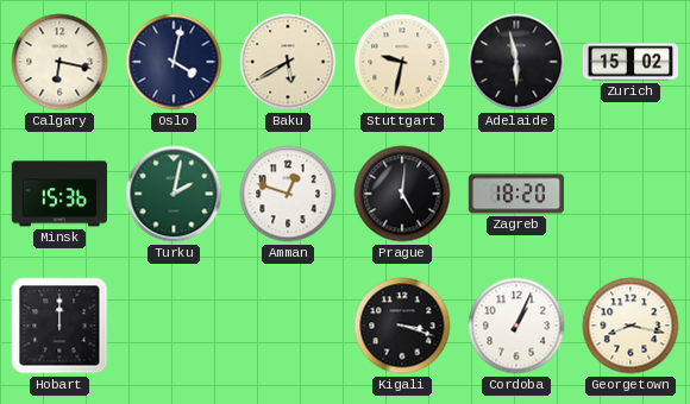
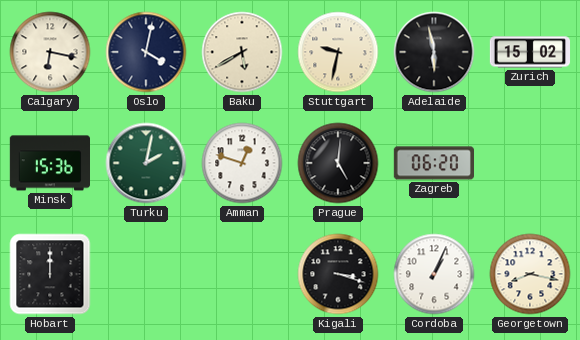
Zagreb: 18:20 -> 06:20 (433, 163)
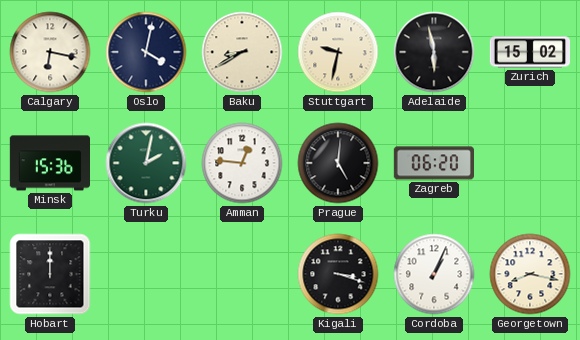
Baku: 5:40 -> 8:40 (242, 52)
Amman: 12:48 -> 12:46 (242, 163)
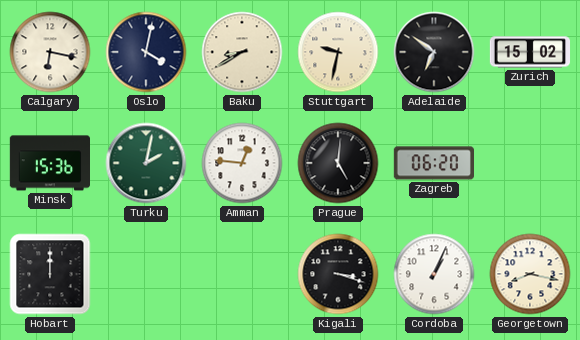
Adelaide: 5:58 -> 6:51 (434, 52)
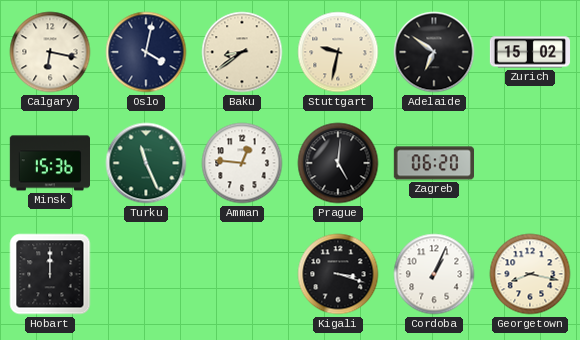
Baku: 8:40 -> 8:39 (242, 52)
Turku: 2:02 -> 11:26 (146, 163)
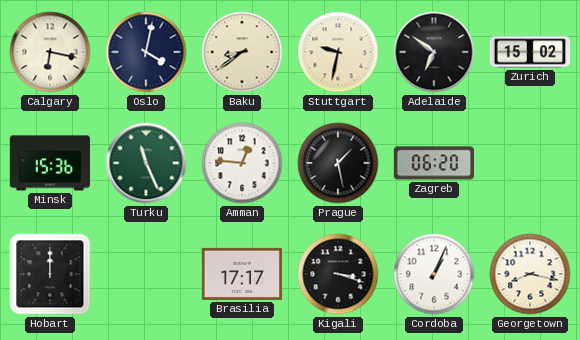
Prague: 5:01 -> 1:28 (338, 163)
Brasilia: none -> 17:17 (241, 274)
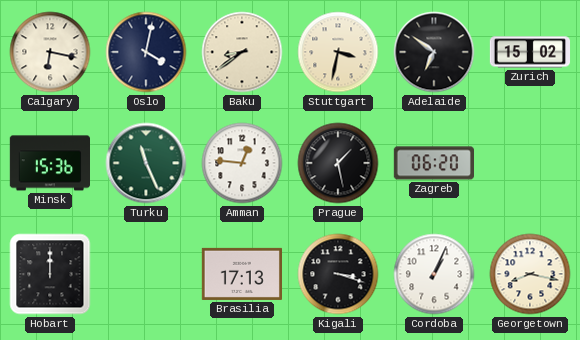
Stuttgart: 9:32 -> 3:32 (338, 52)
Brasilia: 17:17 -> 17:13 (241, 274)
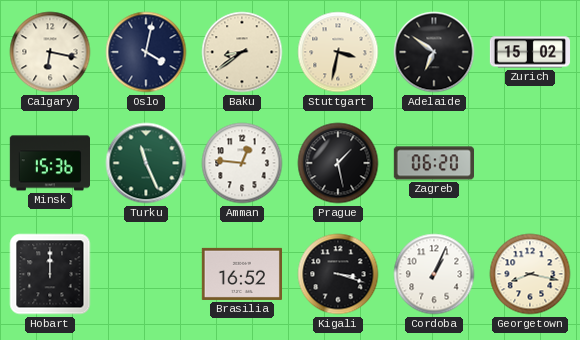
Brasilia: 17:13 -> 16:52 (241, 274)
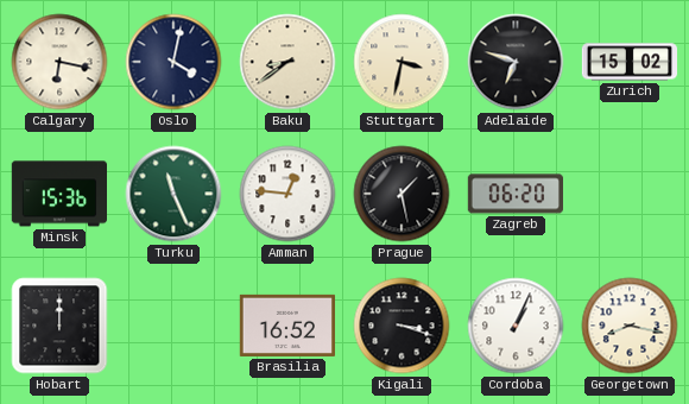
Adelaide: 6:51 -> 6:48 (516, 62)
